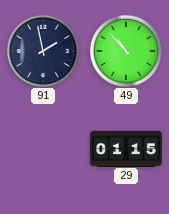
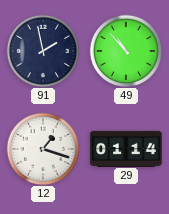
12: none -> 1:18 (42, 148)
29: 01:15 -> 01:14 (126, 148)
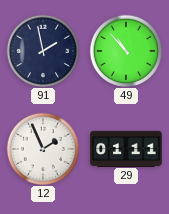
12: 1:18 -> 1:56 (42, 148)
29: 01:14 -> 01:11 (126, 148)
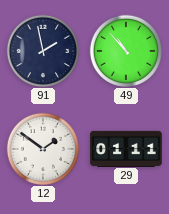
12: 1:56 -> 1:51 (42, 148)
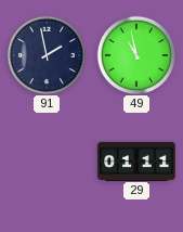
49: 10:53 -> 10:58 (135, 54)
12: 1:51 -> none (42, 148)
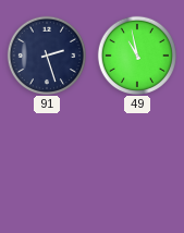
91: 1:58 -> 2:27 (46, 54)
29: 01:11 -> none (136, 160)
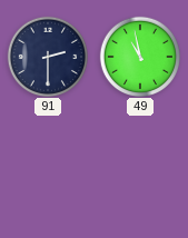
91: 2:27 -> 2:30 (47, 56)
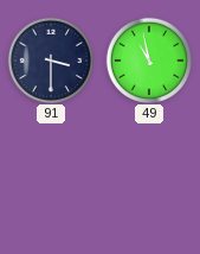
91: 2:30 -> 3:30 (50, 59)
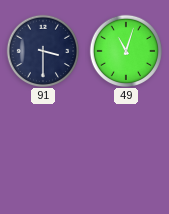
49: 10:58 -> 11:03 (125, 50)
